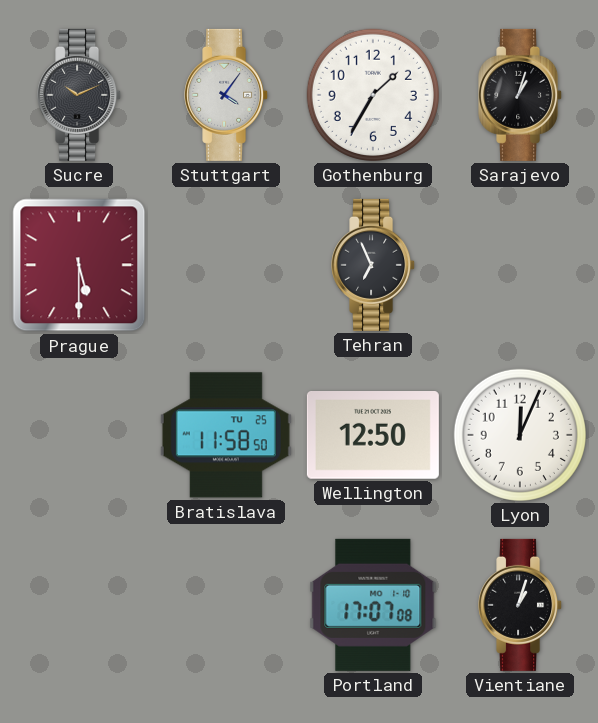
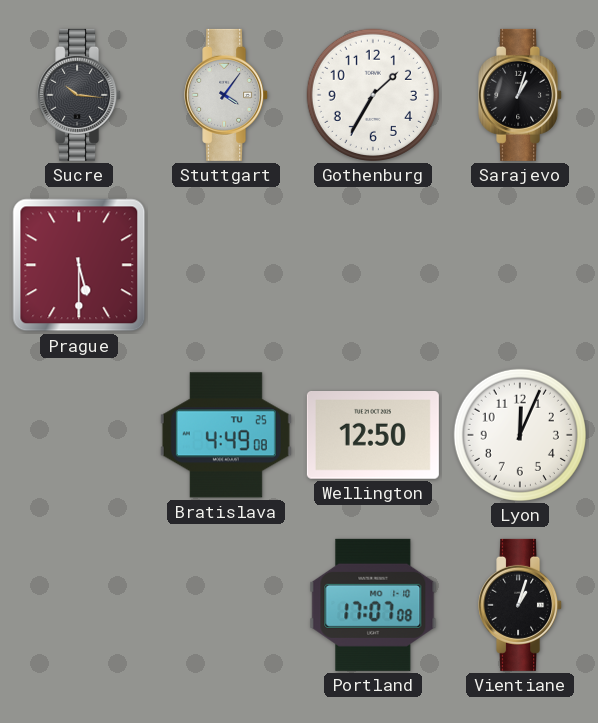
Sucre: 10:11 -> 10:16 (80, 95)
Tehran: 6:56 -> none (374, 265)
Bratislava: 11:58 -> 4:49 (226, 435)
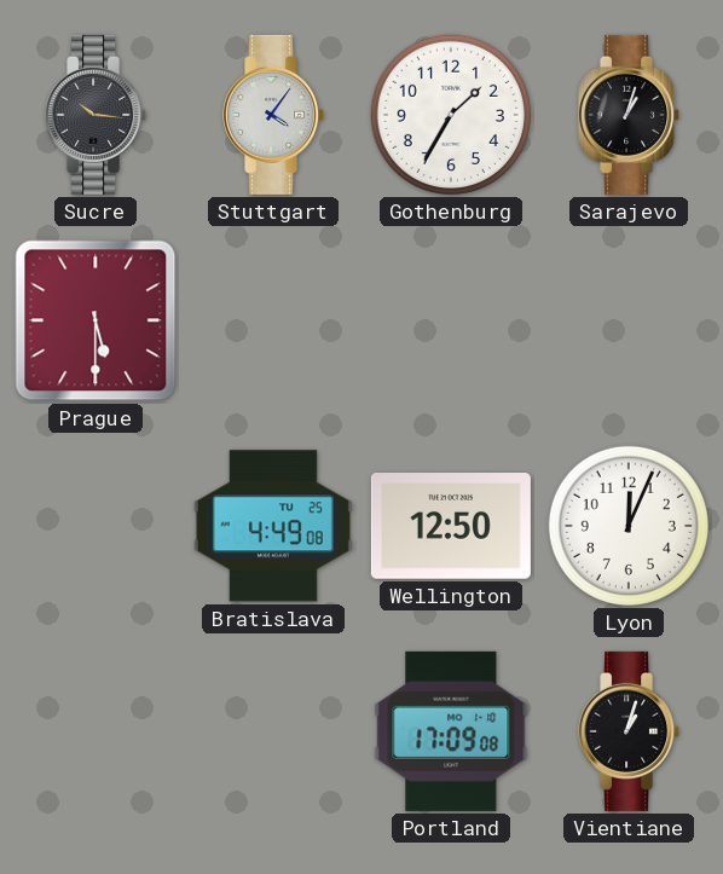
Portland: 17:07 -> 17:09 (451, 731)
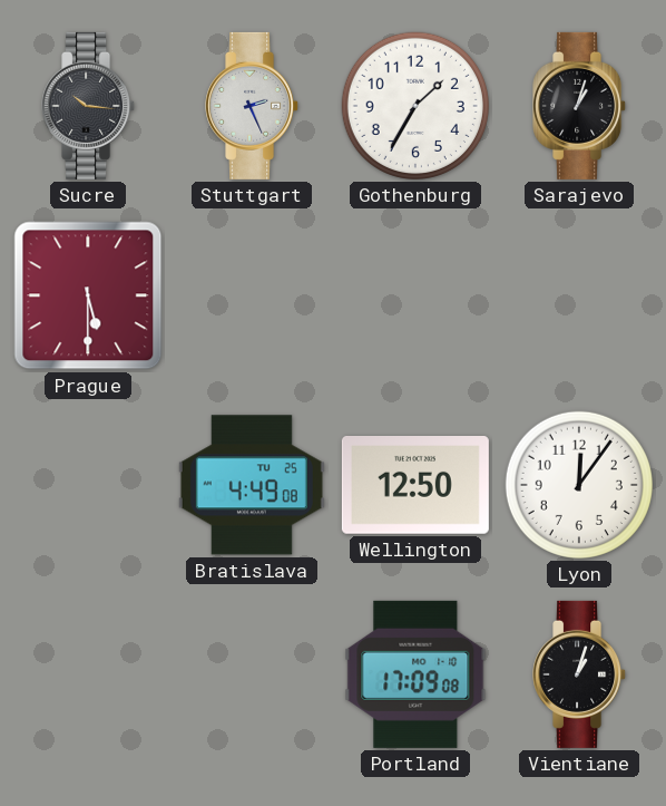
Stuttgart: 4:06 -> 2:26 (253, 106)
Lyon: 12:04 -> 12:06 (579, 485)
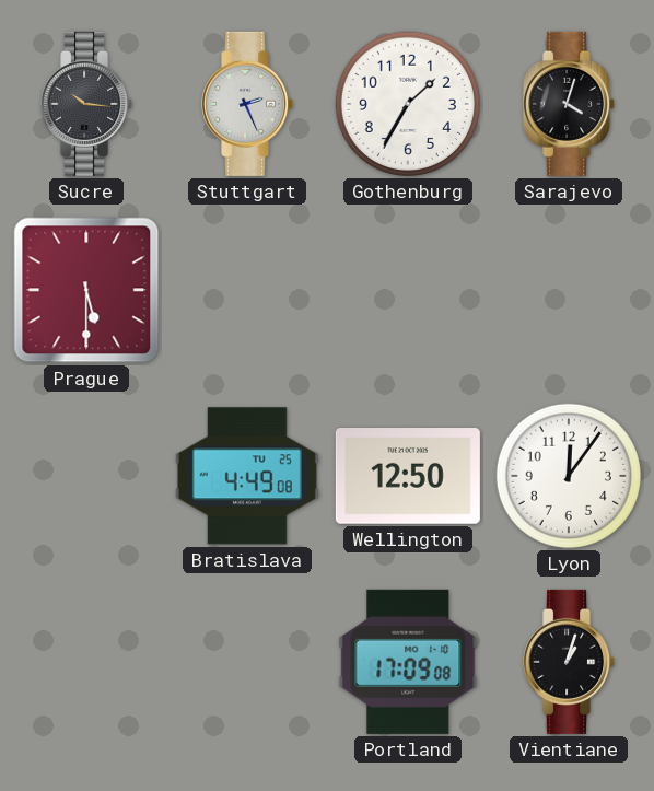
Sarajevo: 1:03 -> 4:03 (570, 104)
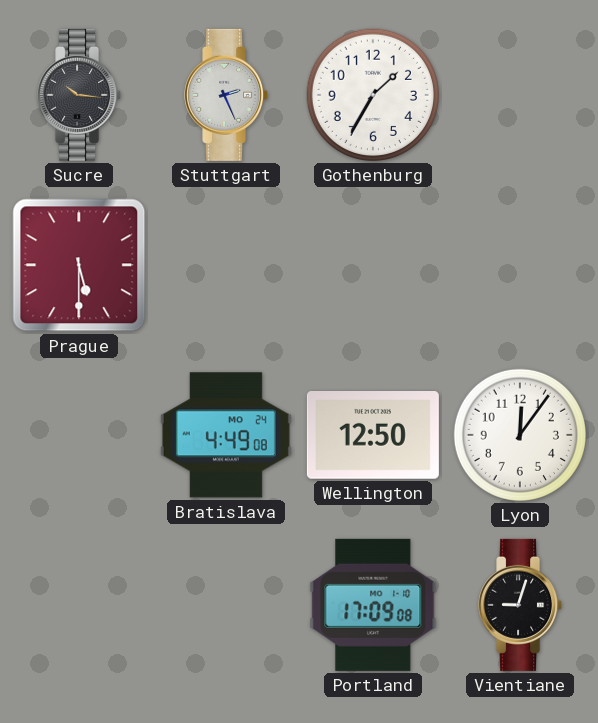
Sarajevo: 4:03 -> none (570, 104)
Bratislava date: TU 25 -> MO 24 (226, 435)
Vientiane: 1:03 -> 9:03 (521, 605)
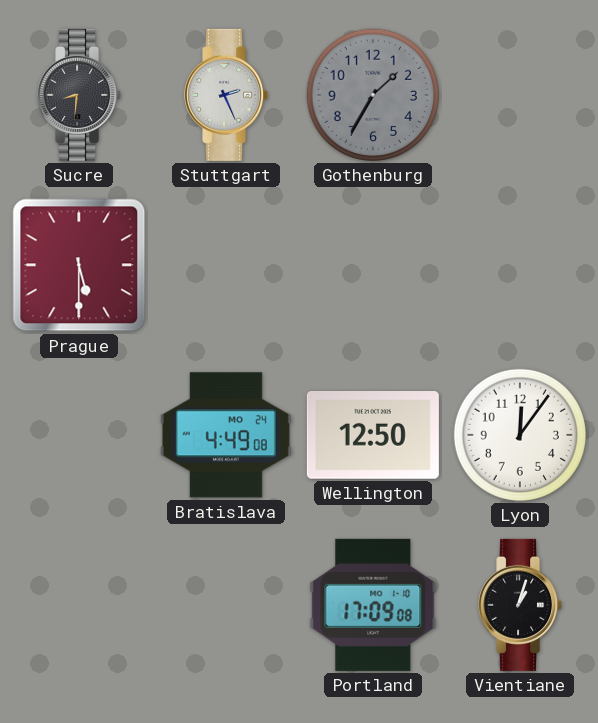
Sucre: 10:16 -> 8:31 (80, 95)
Gothenburg dial: white -> grey (373, 95)
Vientiane: 9:03 -> 1:03 (521, 605)
